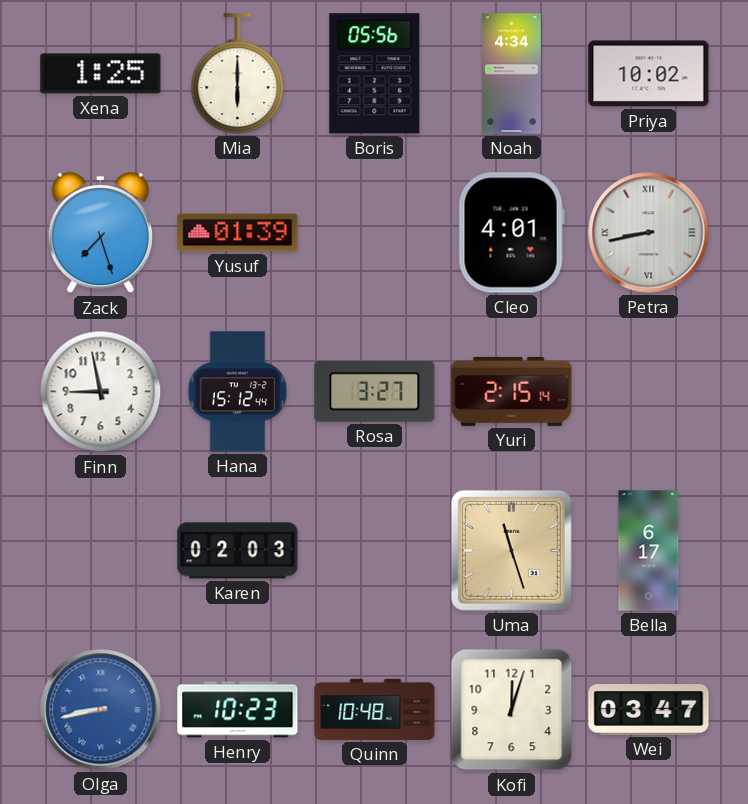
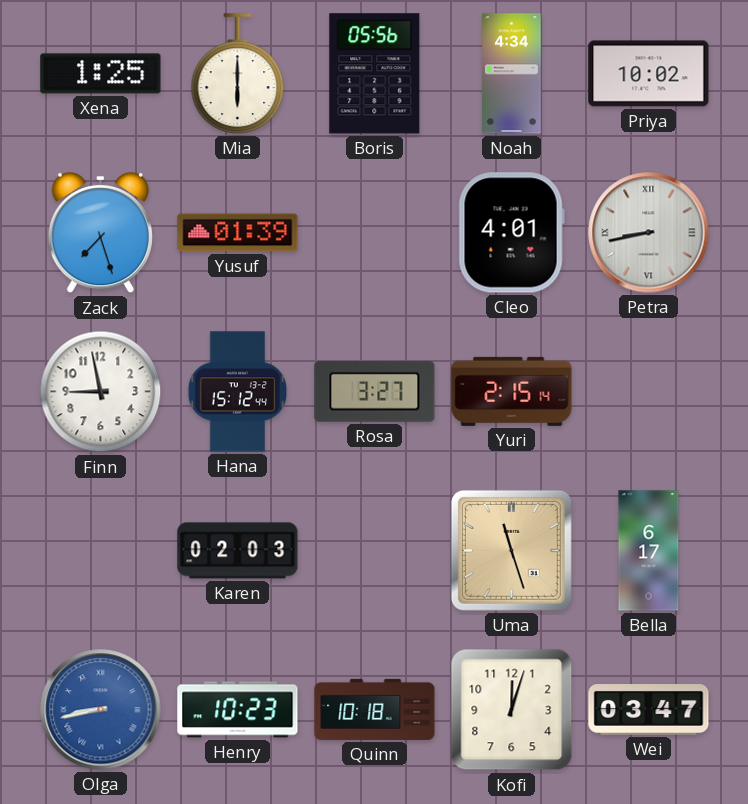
Quinn: 10:48 -> 10:18 (375, 709)
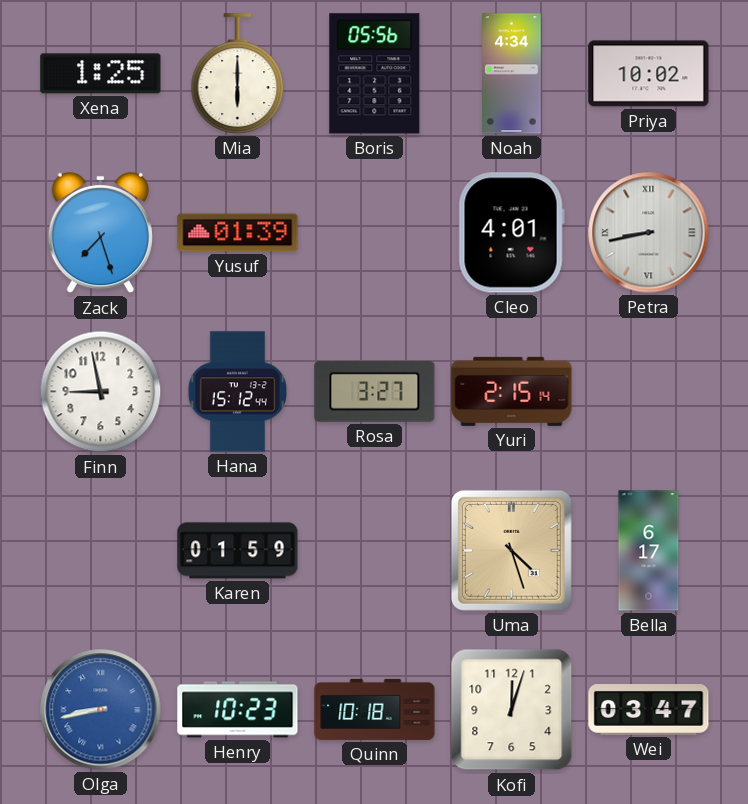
Karen: 02:03 -> 01:59 (238, 551)
Uma: 11:27 -> 4:27 (511, 550)
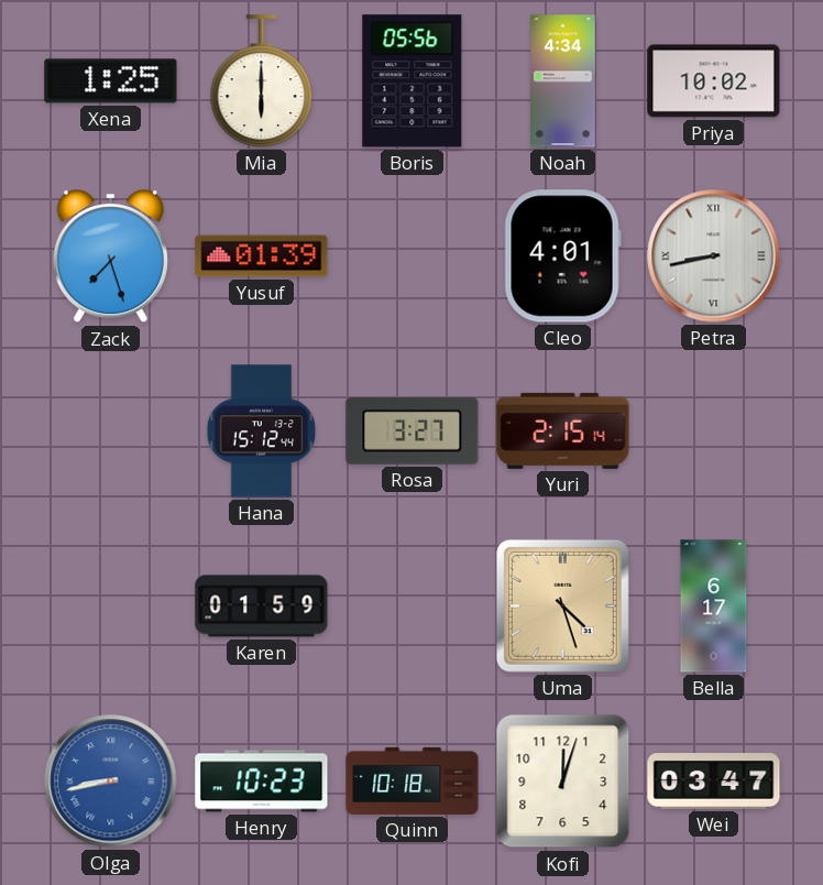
Finn: 8:58 -> none (101, 392)
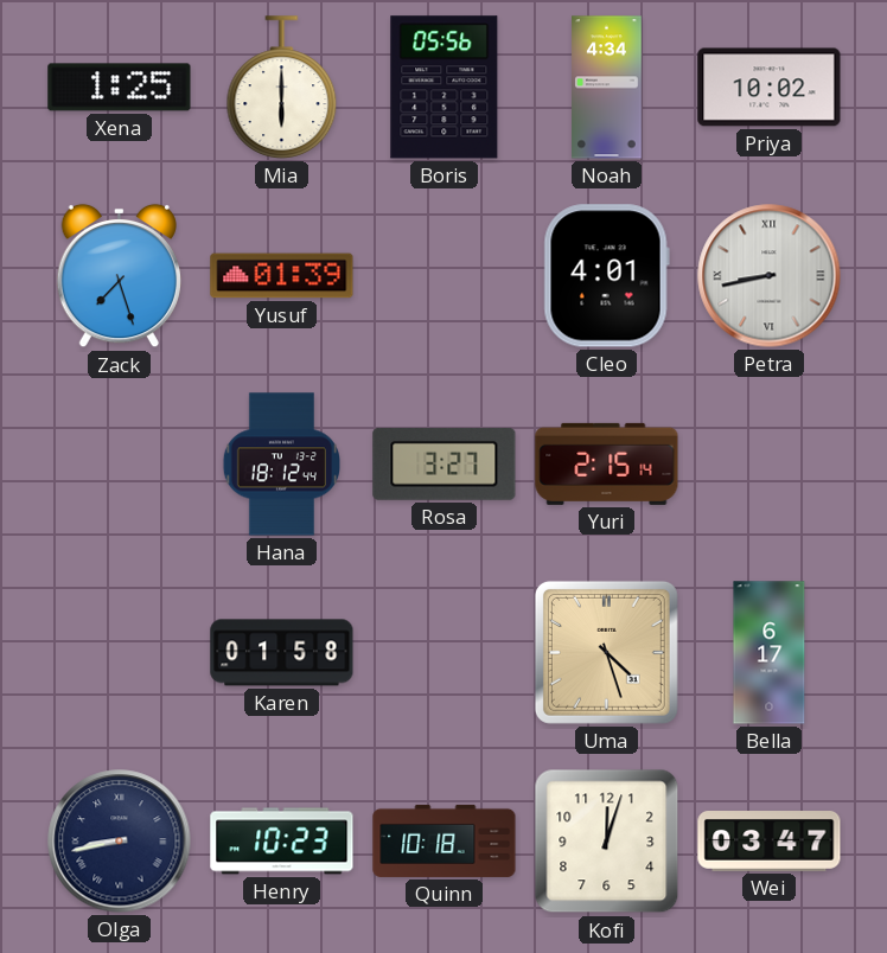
Hana: 15:12 -> 18:12 (281, 465)
Karen: 01:59 -> 01:58 (282, 653)
Olga dial: blue -> navy (120, 842)
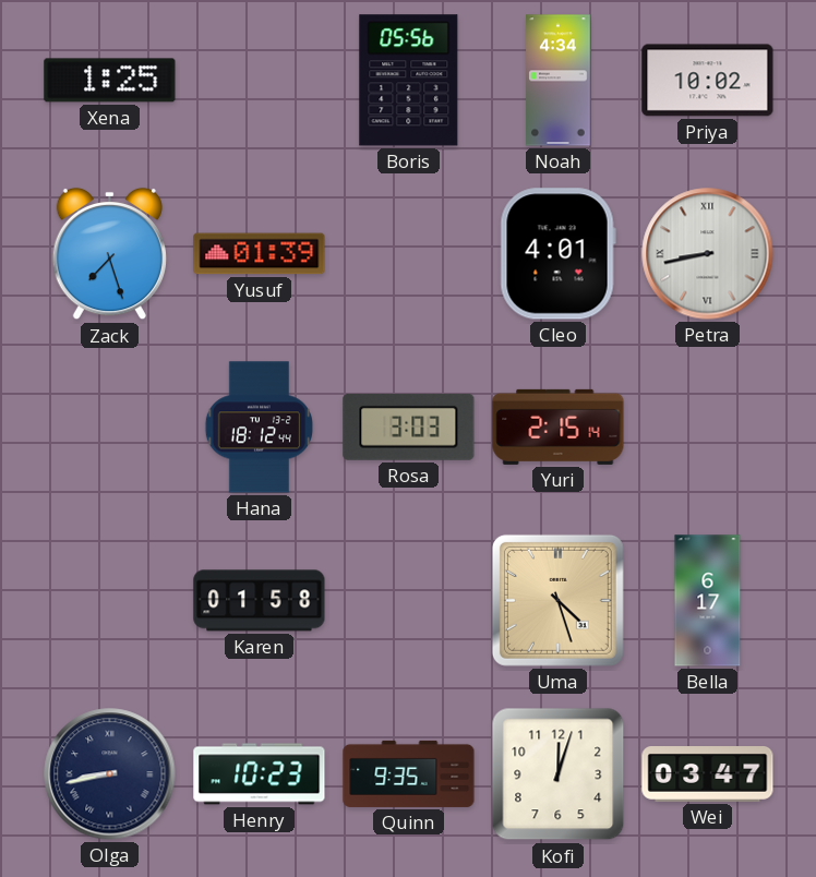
Mia: 6:00 -> none (282, 88)
Rosa: 3:27 -> 3:03 (409, 427)
Quinn: 10:18 -> 9:35 (409, 773)
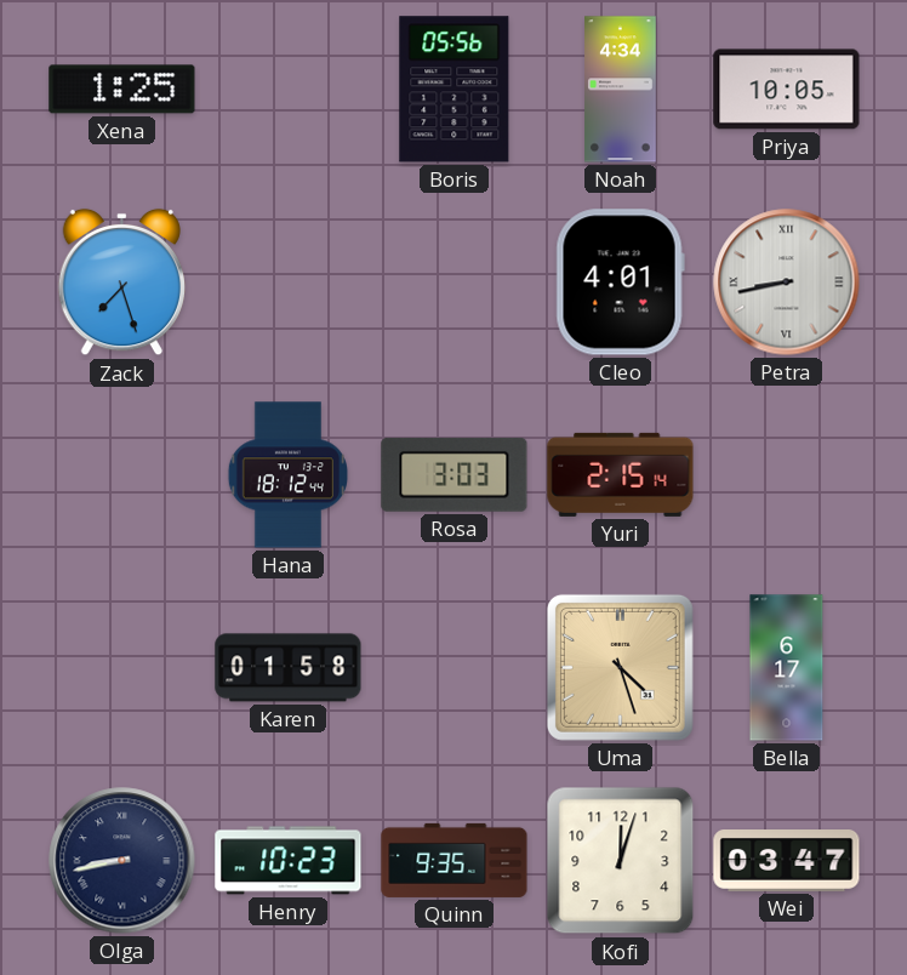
Priya: 10:02 -> 10:05 (787, 90)
Yusuf: 01:39 -> none (260, 254)
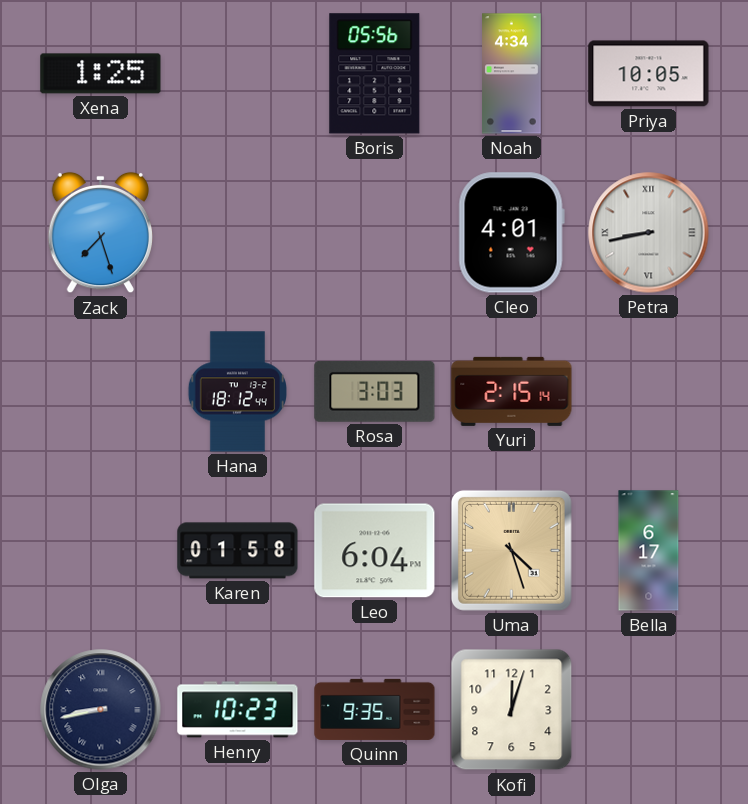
Leo: none -> 6:04 (375, 551)
Wei: 03:47 -> none (787, 861)
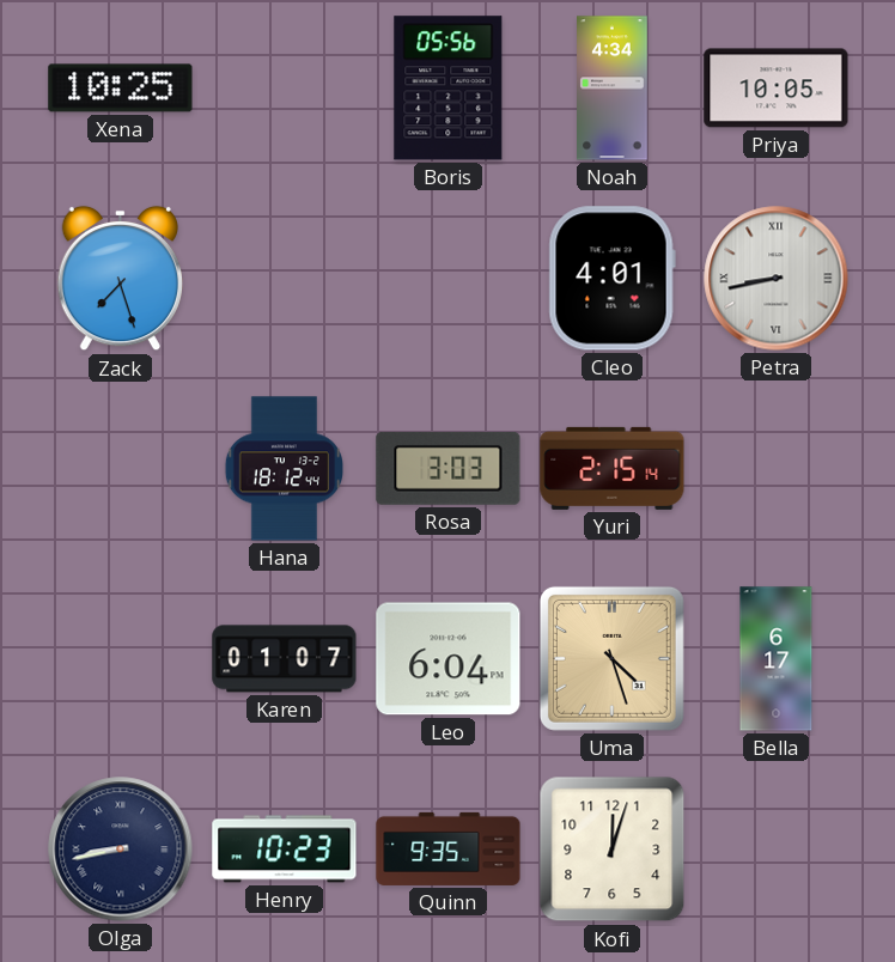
Xena: 1:25 -> 10:25 (121, 89)
Karen: 01:58 -> 01:07 (285, 659)
